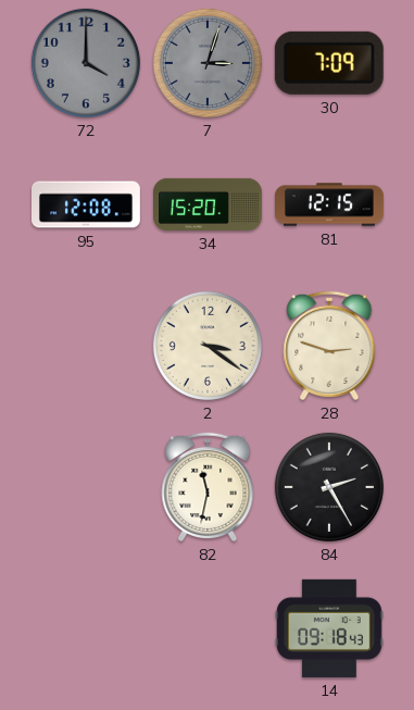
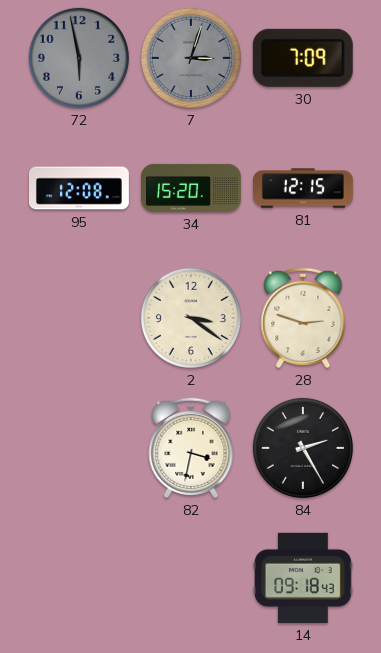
72: 4:00 -> 5:58 (79, 58)
82: 11:32 -> 3:32 (191, 448)
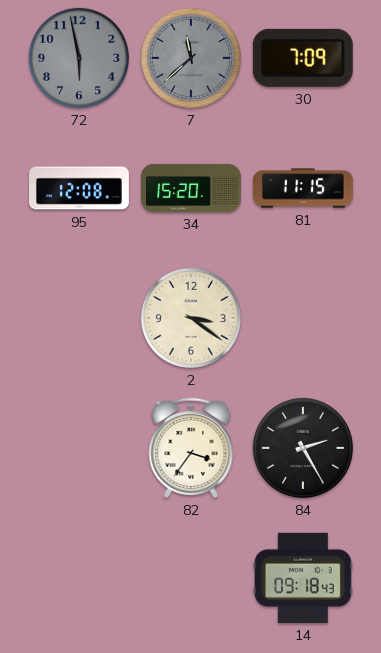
7: 3:03 -> 11:38 (191, 58)
81: 12:15 -> 11:15 (304, 188)
28: 2:48 -> none (303, 318)
82: 3:32 -> 3:36 (191, 448)
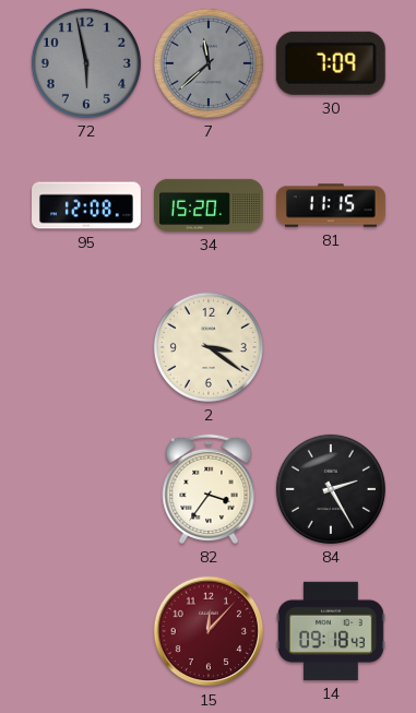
15: none -> 12:07 (209, 631)
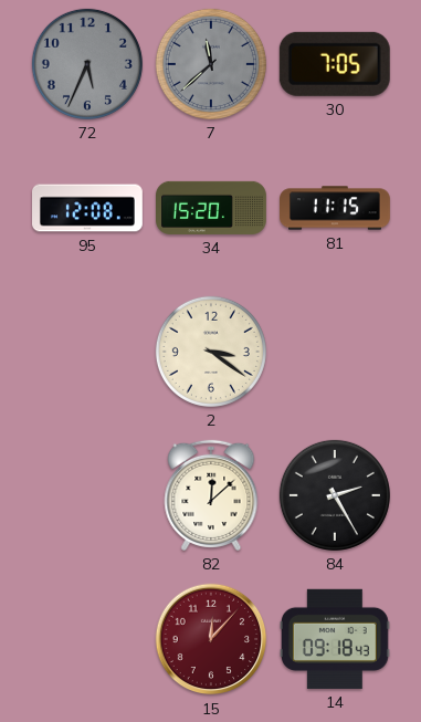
72: 5:58 -> 5:34 (87, 64)
30: 7:09 -> 7:05 (335, 64)
82: 3:36 -> 12:08 (211, 495)
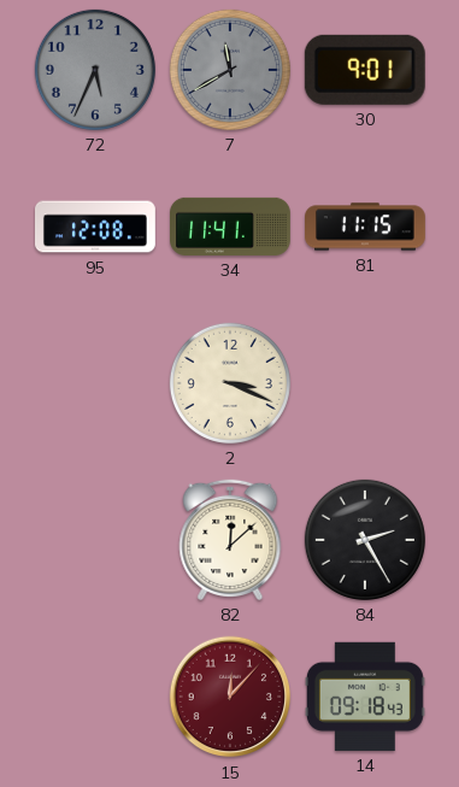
7: 11:38 -> 11:40 (230, 70)
30: 7:05 -> 9:01 (365, 70)
34: 15:20 -> 11:41 (231, 227)
2: 3:21 -> 3:19 (230, 383)
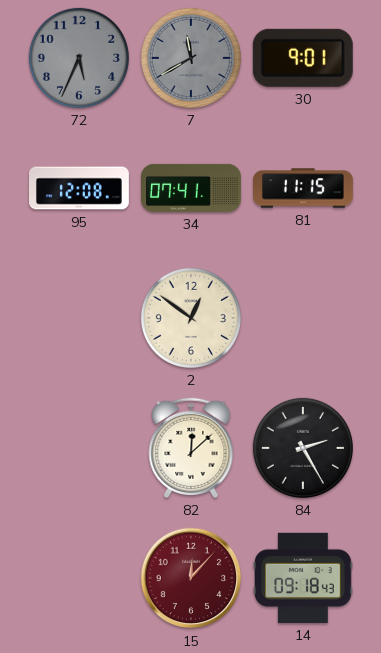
34: 11:41 -> 07:41 (192, 188)
2: 3:19 -> 12:51 (191, 318)
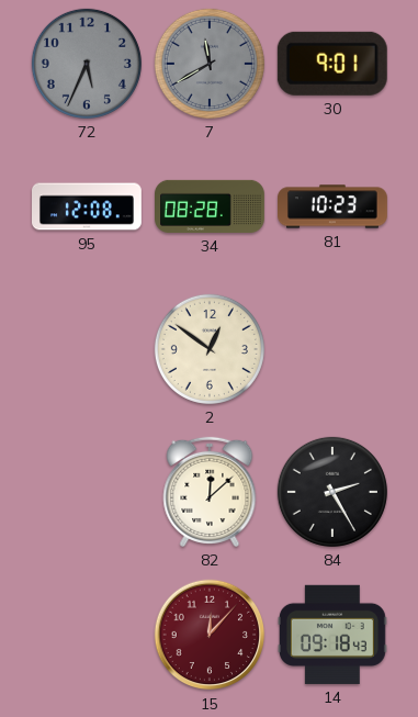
34: 07:41 -> 08:28 (211, 206)
81: 11:15 -> 10:23 (334, 206)
